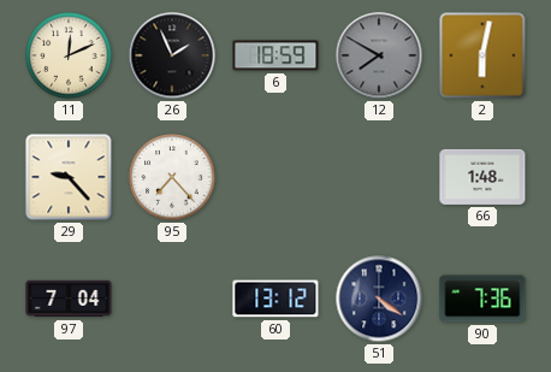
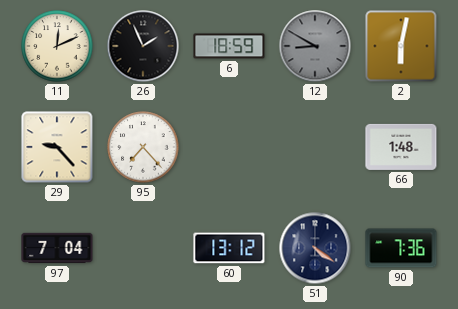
12: 7:50 -> 8:50 (315, 46)
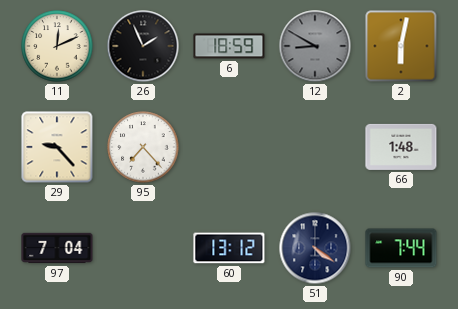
90: 7:36 -> 7:44 (401, 248)
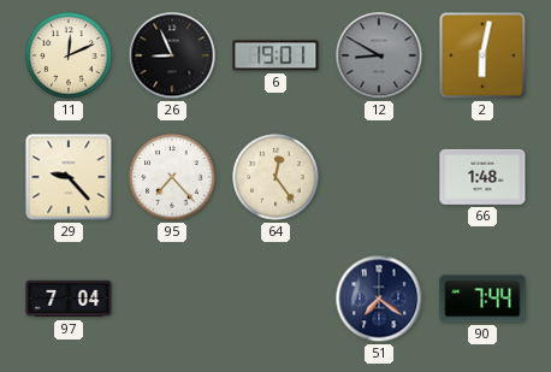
26: 1:56 -> 8:56 (172, 55)
6: 18:59 -> 19:01 (275, 55)
64: none -> 12:24 (275, 177)
60: 13:12 -> none (229, 248)
51: 4:21 -> 7:21 (379, 299)
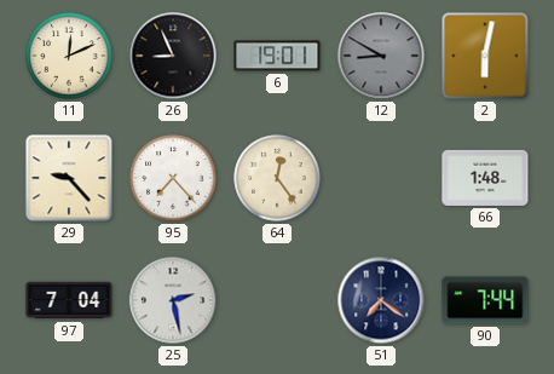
25: none -> 2:28 (173, 300)
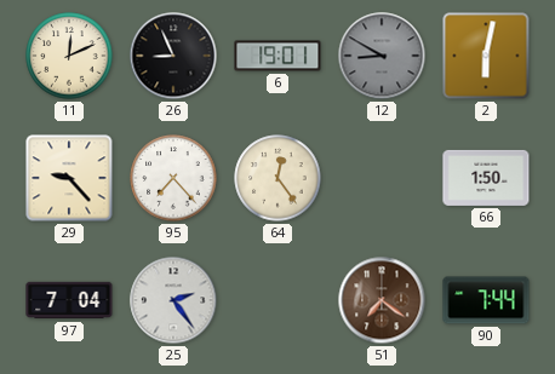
66: 1:48 -> 1:50 (486, 178)
25: 2:28 -> 2:24 (173, 300)
51 dial: navy -> brown (382, 300)
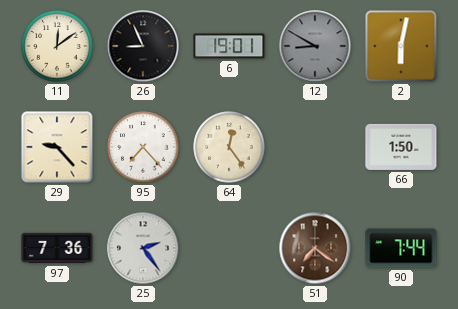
11: 12:11 -> 12:09 (57, 46)
97: 7:04 -> 7:36 (57, 248)
